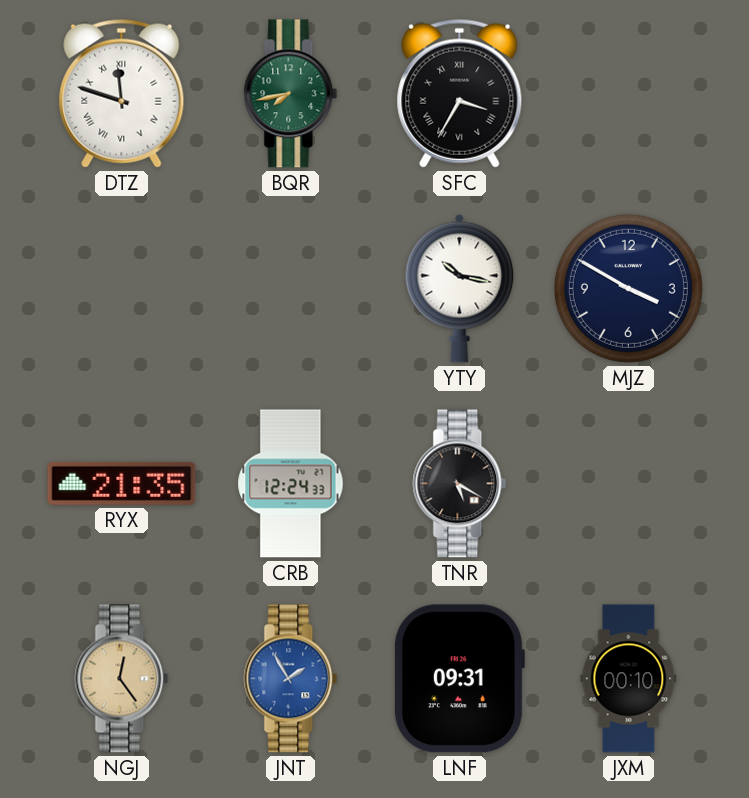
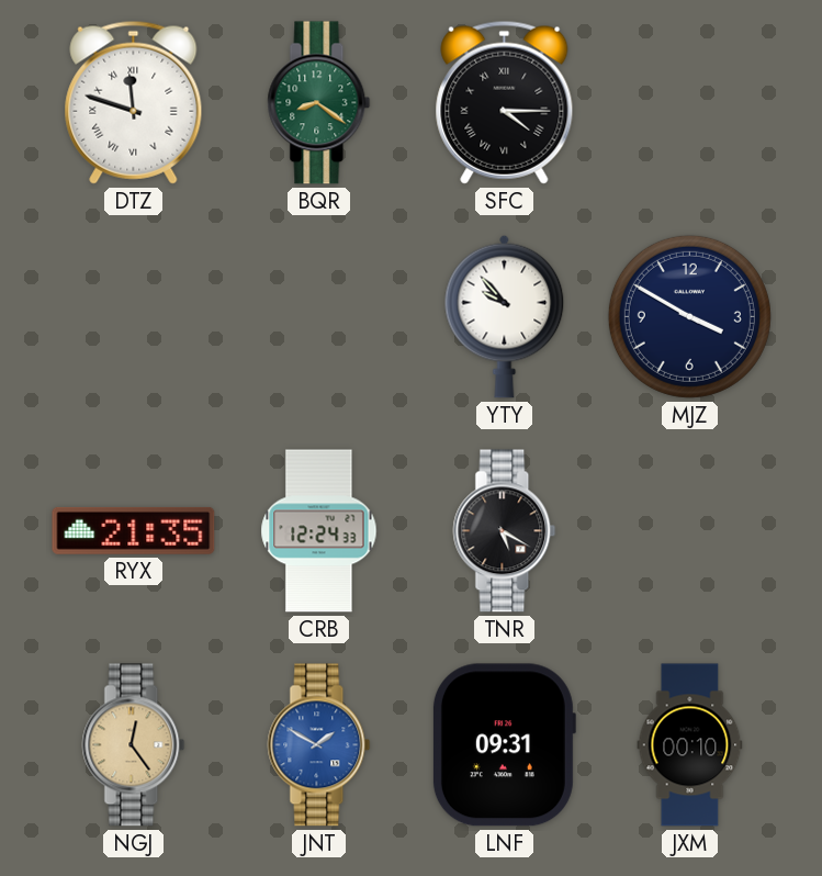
BQR: 7:43 -> 8:21 (319, 103)
SFC: 3:35 -> 4:15 (505, 102)
YTY: 10:17 -> 9:53 (505, 316)
JNT: 1:55 -> 1:50 (319, 745)
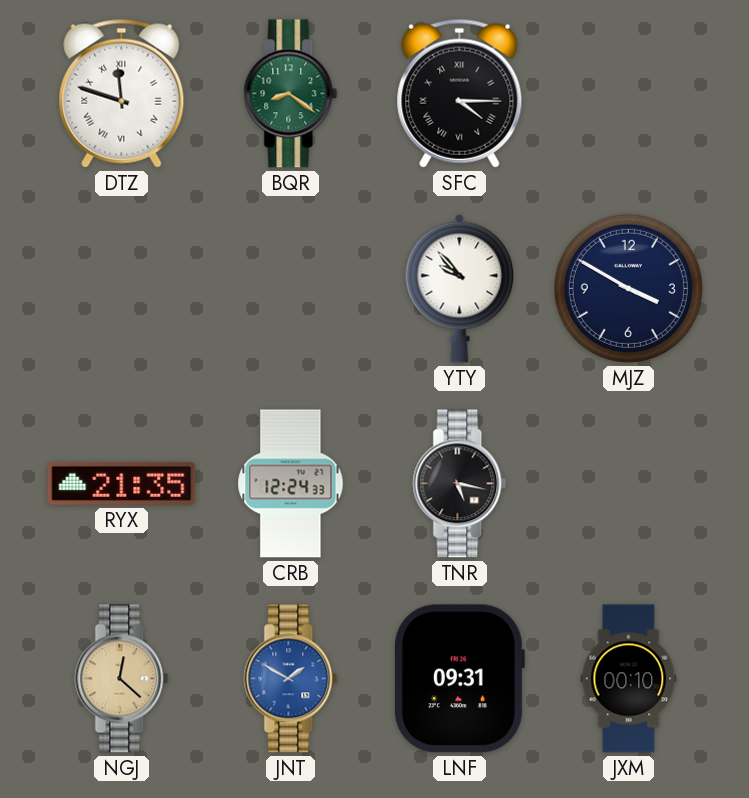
TNR: 5:20 -> 5:17 (460, 484)
NGJ: 12:24 -> 12:22 (122, 679)
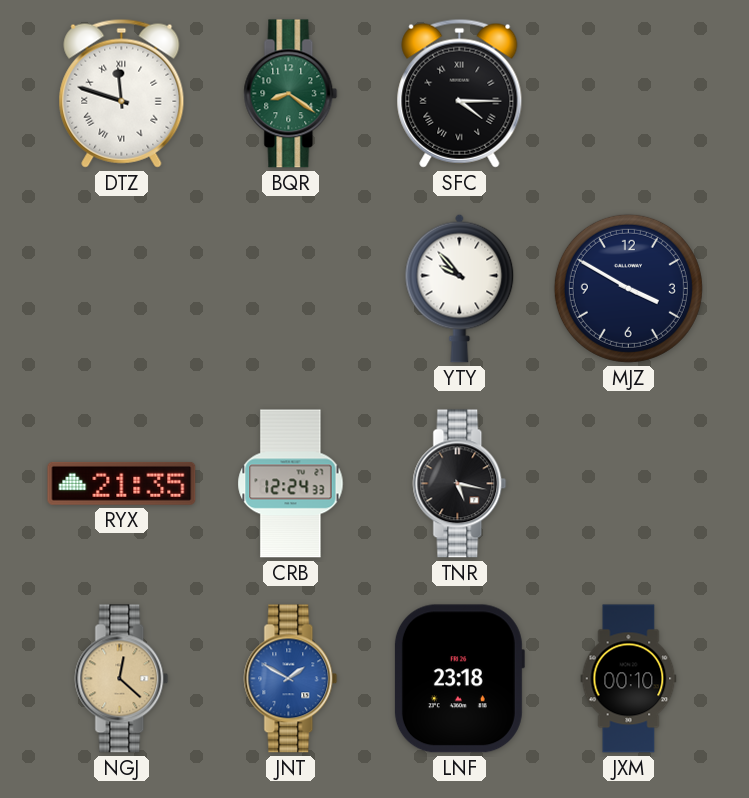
LNF: 09:31 -> 23:18 (459, 679)
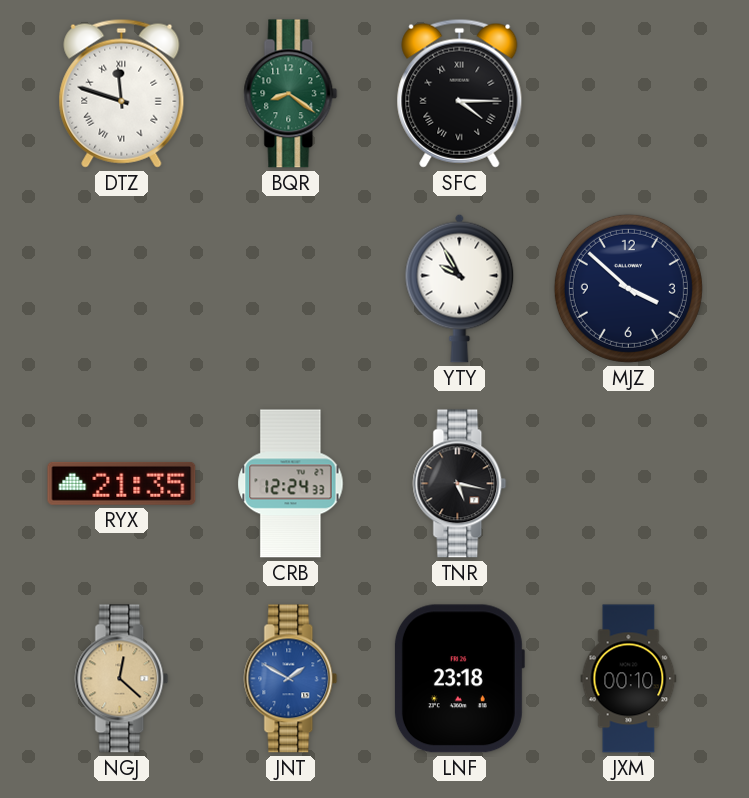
YTY: 9:53 -> 9:55 (460, 288)
MJZ: 3:50 -> 3:52 (628, 288)
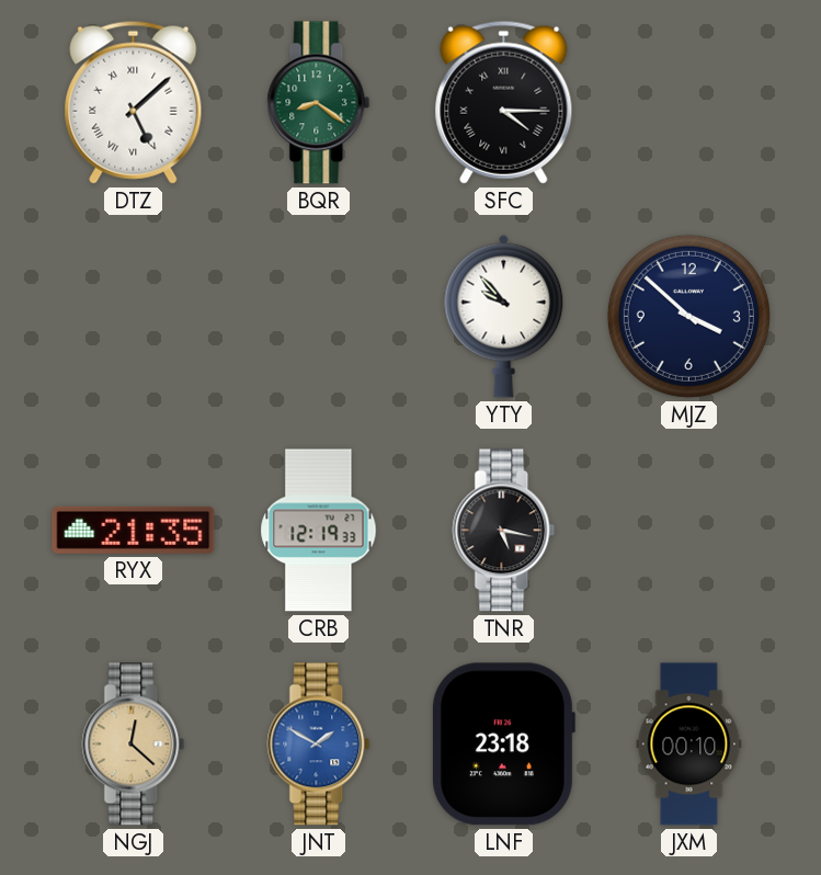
DTZ: 11:48 -> 5:08 (134, 102)
YTY: 9:55 -> 9:53 (504, 316)
CRB: 12:24 -> 12:19 (319, 531)
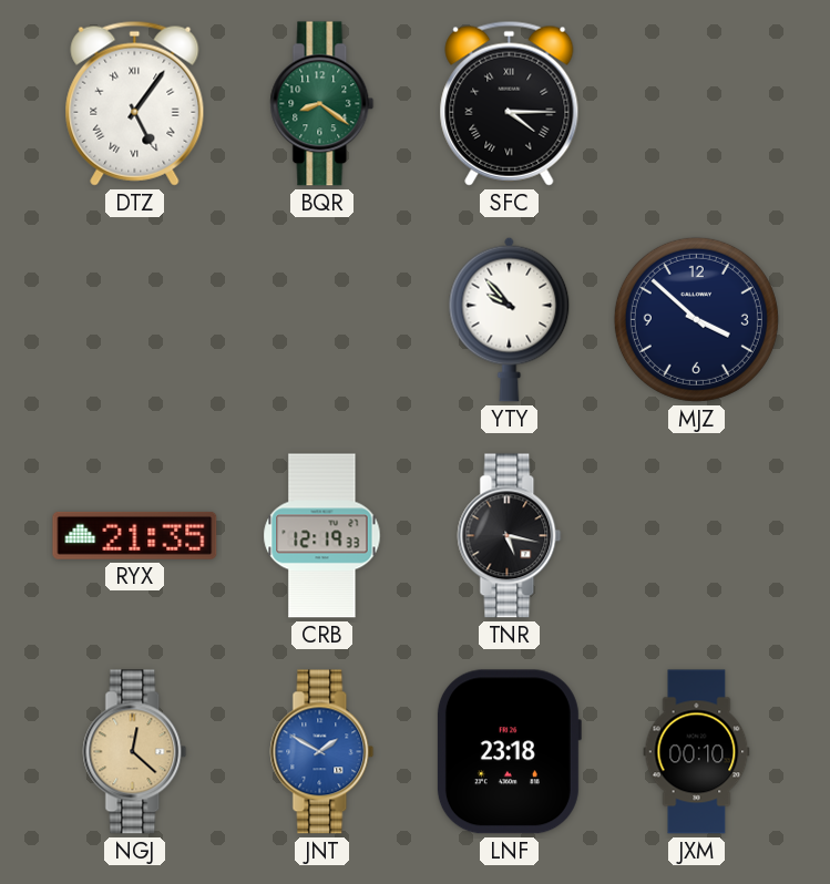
DTZ: 5:08 -> 5:06 (135, 103)
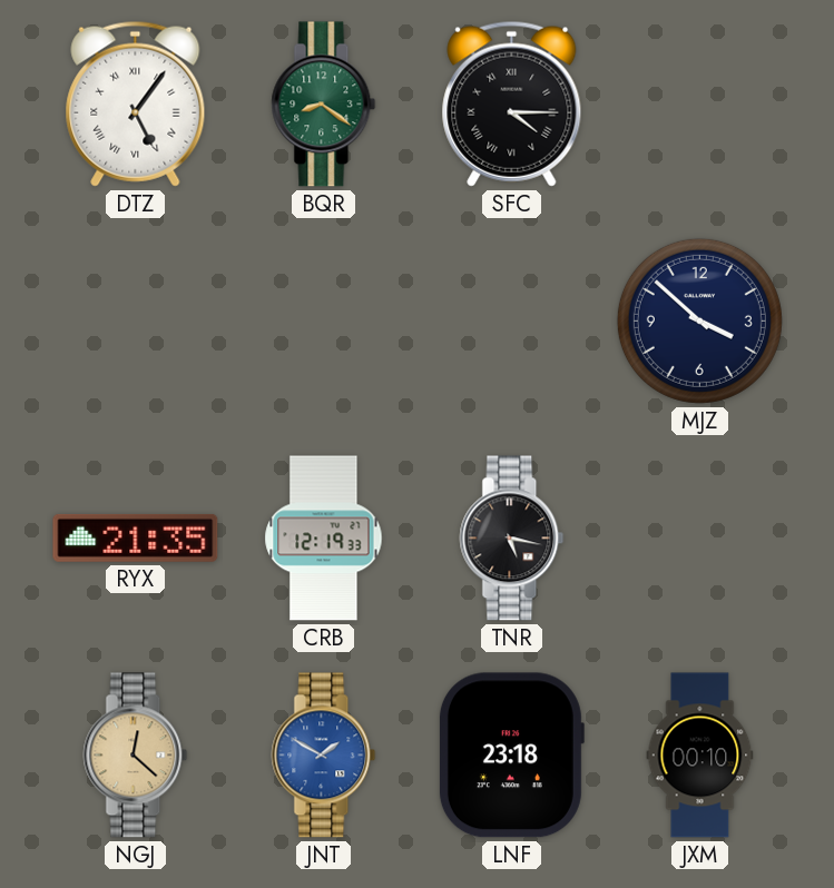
YTY: 9:53 -> none (510, 319)
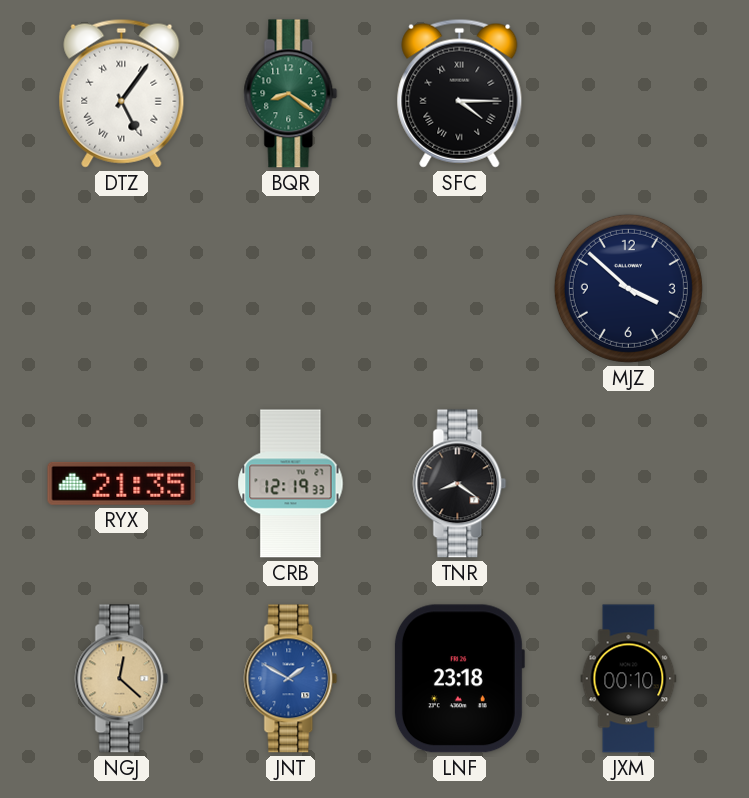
TNR: 5:17 -> 8:21 (460, 484)
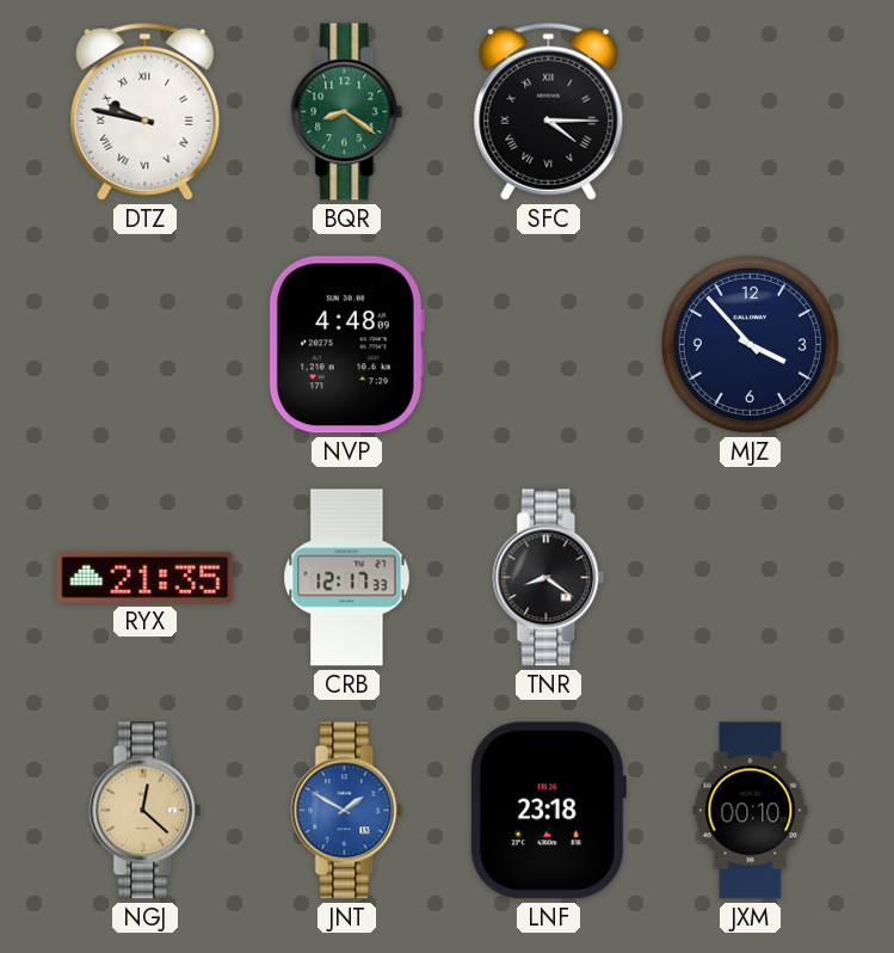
DTZ: 5:06 -> 9:47 (146, 111)
NVP: none -> 4:48 (346, 345)
MJZ: 3:52 -> 3:53 (750, 344)
CRB: 12:19 -> 12:17 (347, 578)
